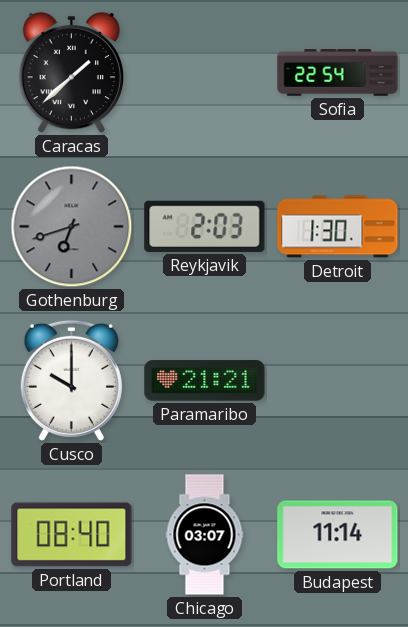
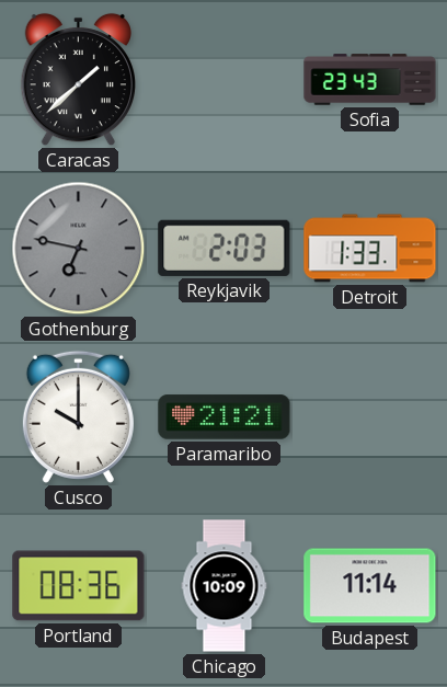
Sofia: 22:54 -> 23:43 (370, 80)
Gothenburg: 6:42 -> 6:47 (79, 249)
Detroit: 1:30 -> 1:33 (370, 249)
Portland: 08:40 -> 08:36 (79, 586)
Chicago: 03:07 -> 10:09 (225, 586)
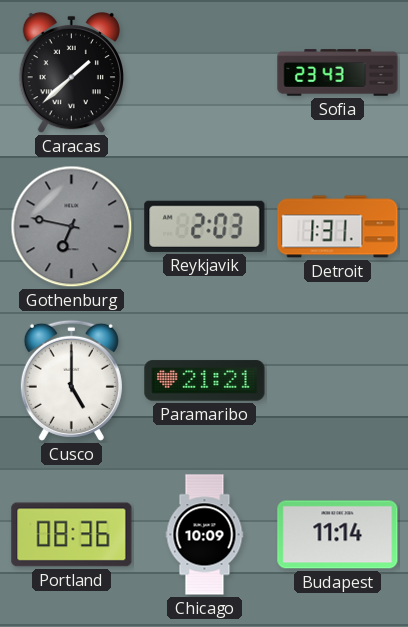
Detroit: 1:33 -> 1:31 (338, 227)
Cusco: 10:00 -> 5:00 (71, 380)
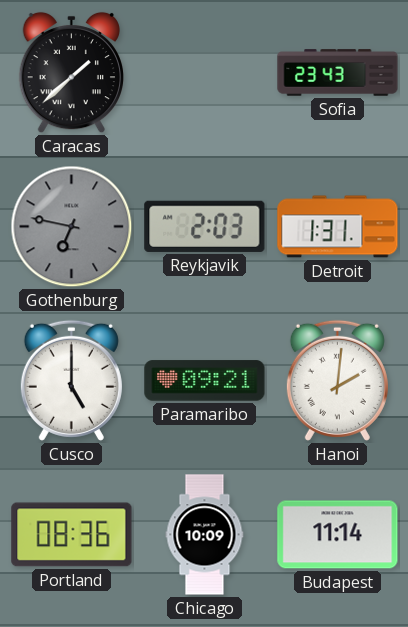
Paramaribo: 21:21 -> 09:21 (205, 381)
Hanoi: none -> 2:01 (337, 380)
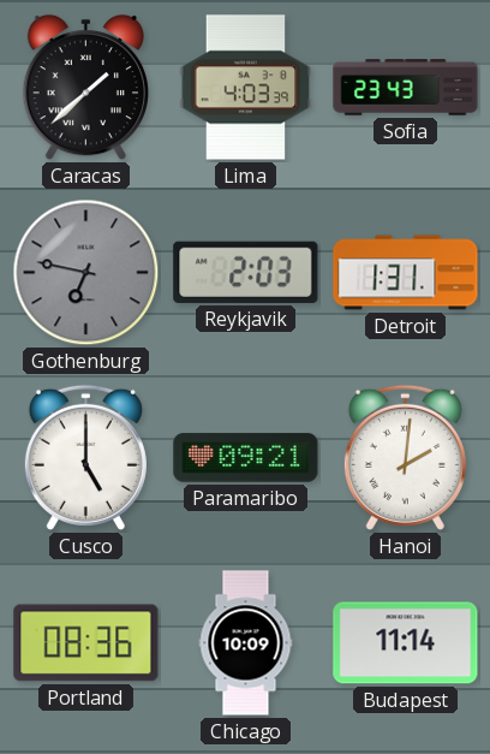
Lima: none -> 4:03 (246, 88)
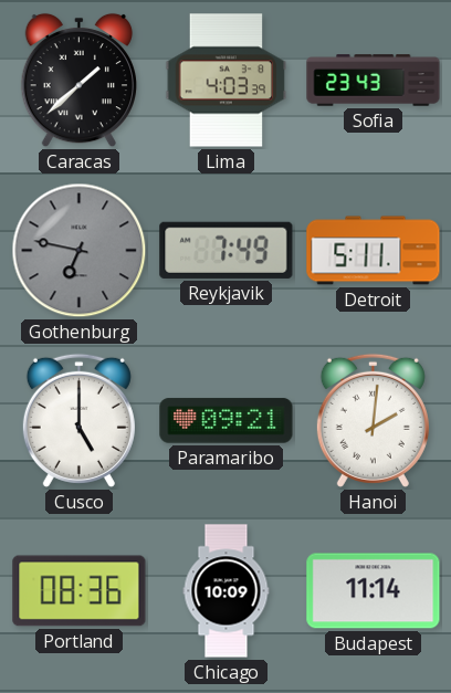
Reykjavik: 2:03 -> 7:49 (227, 250)
Detroit: 1:31 -> 5:11 (374, 251)
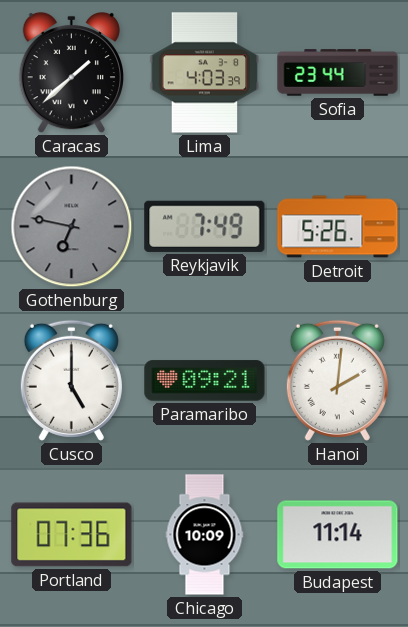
Sofia: 23:43 -> 23:44 (338, 73)
Detroit: 5:11 -> 5:26 (338, 227)
Portland: 08:36 -> 07:36 (72, 535)
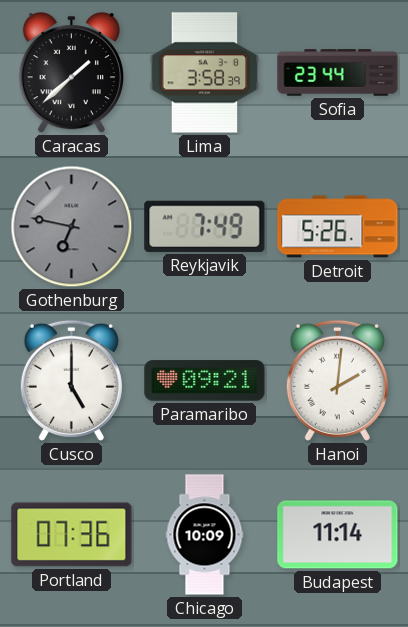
Lima: 4:03 -> 3:58 (205, 73)
